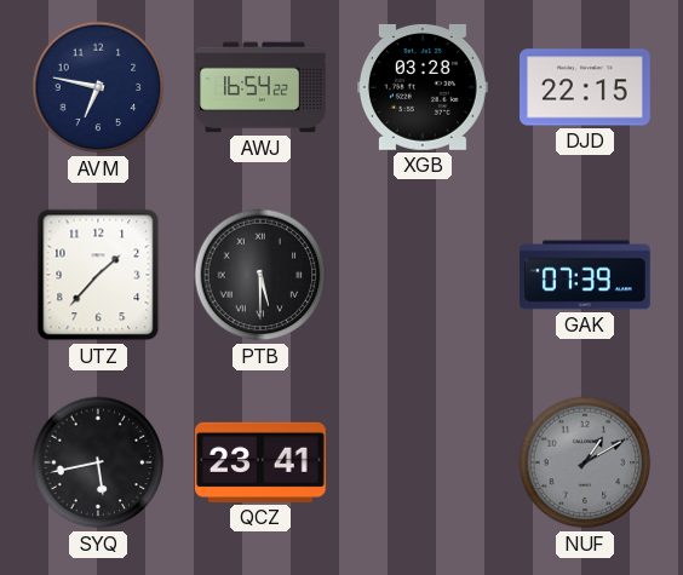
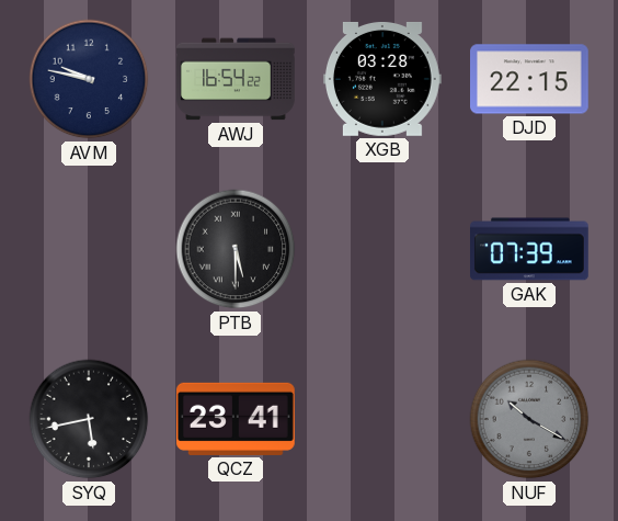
AVM: 6:47 -> 9:47 (89, 79)
UTZ: 1:37 -> none (98, 275)
NUF: 1:10 -> 10:20 (529, 419)
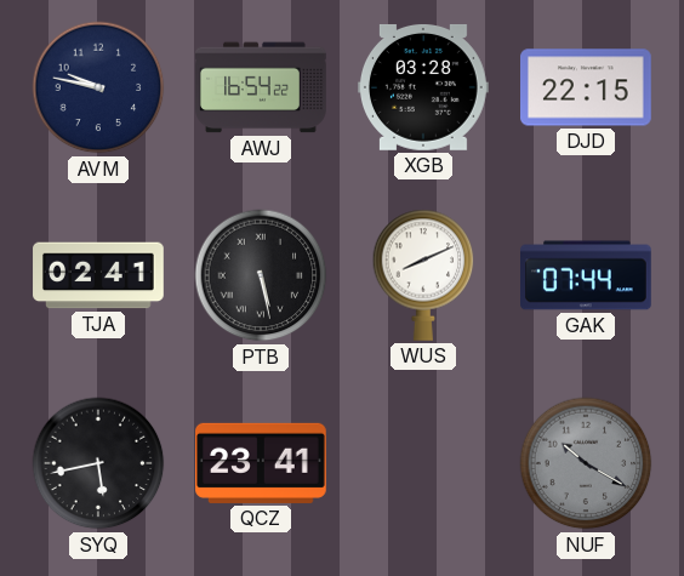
TJA: none -> 02:41 (98, 275)
PTB: 5:30 -> 5:28 (261, 275)
WUS: none -> 8:11 (423, 275)
GAK: 07:39 -> 07:44 (587, 275)
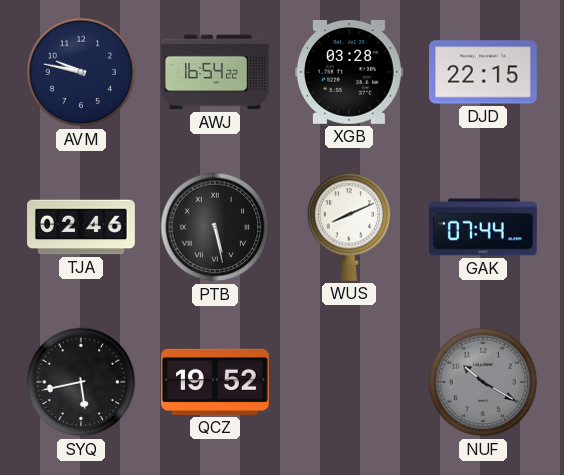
TJA: 02:41 -> 02:46 (81, 227)
QCZ: 23:41 -> 19:52 (216, 382)
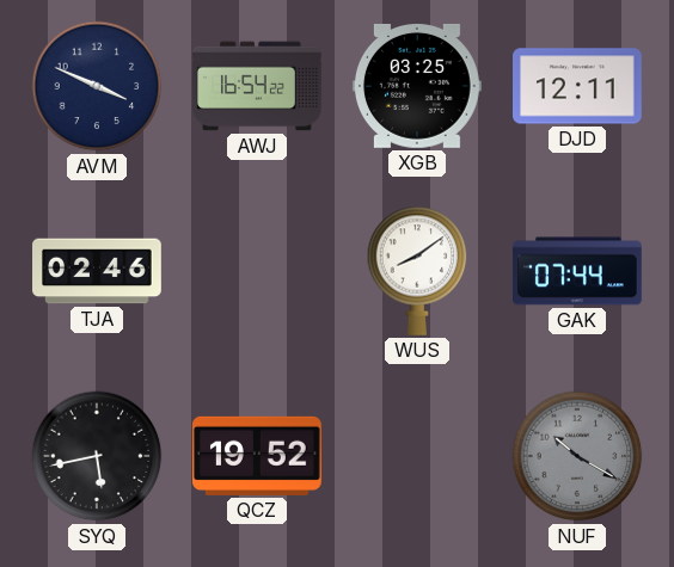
AVM: 9:47 -> 3:49 (97, 86)
XGB: 03:28 -> 03:25 (418, 86)
DJD: 22:15 -> 12:11 (578, 86)
PTB: 5:28 -> none (215, 227)
WUS: 8:11 -> 8:09 (417, 271)
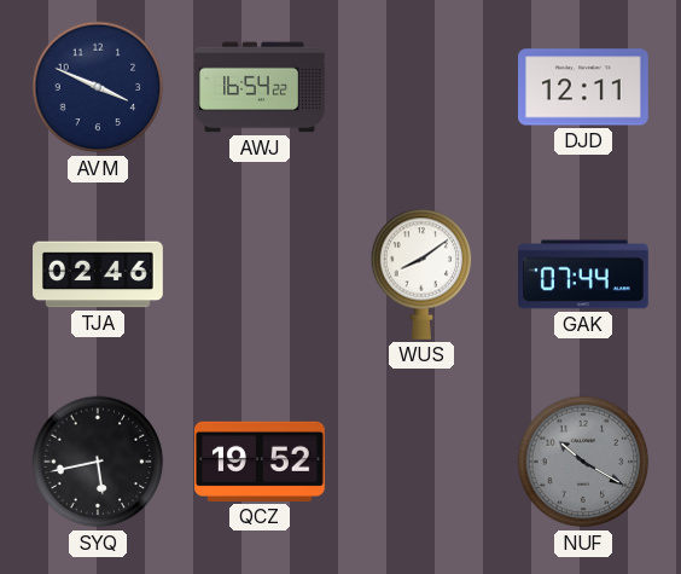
XGB: 03:25 -> none (418, 86)
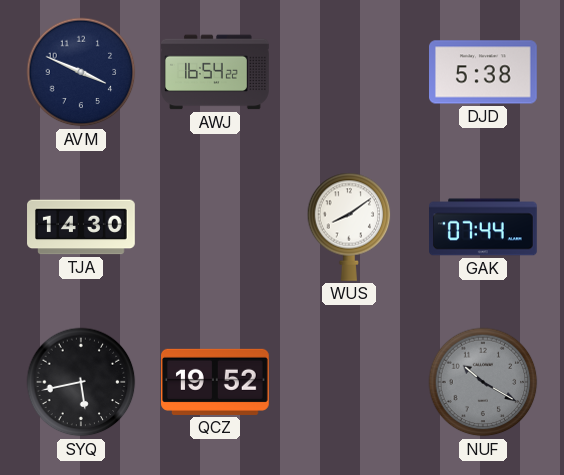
DJD: 12:11 -> 5:38 (484, 72)
TJA: 02:46 -> 14:30 (81, 227)
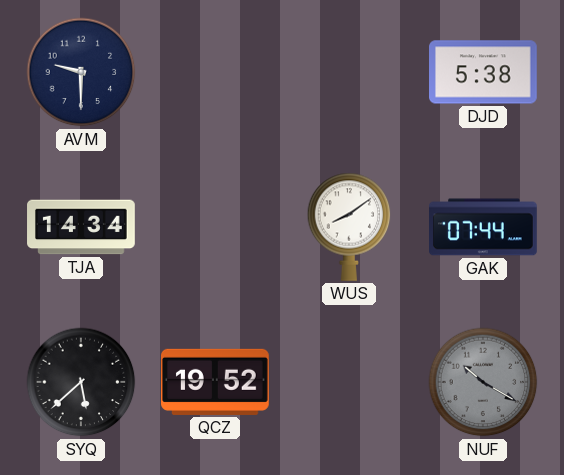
AVM: 3:49 -> 9:30 (81, 72)
AWJ: 16:54 -> none (215, 72)
TJA: 14:30 -> 14:34 (81, 227)
SYQ: 5:43 -> 5:38 (81, 382)
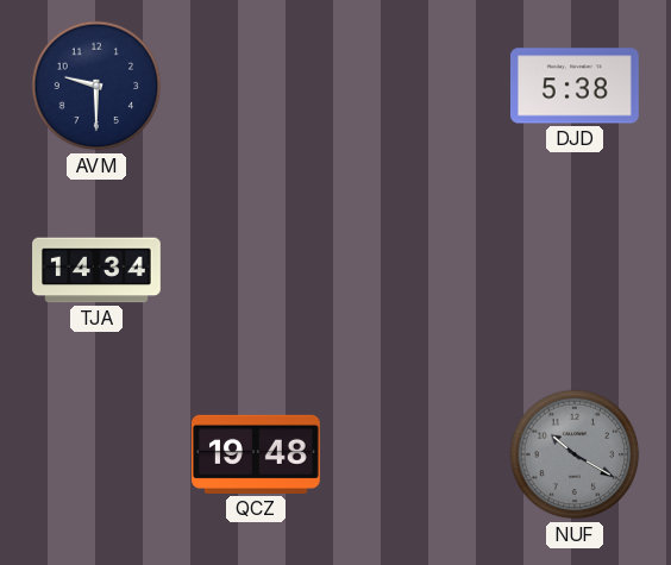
WUS: 8:09 -> none (349, 227)
GAK: 07:44 -> none (484, 227)
SYQ: 5:38 -> none (81, 382)
QCZ: 19:52 -> 19:48 (257, 454)
